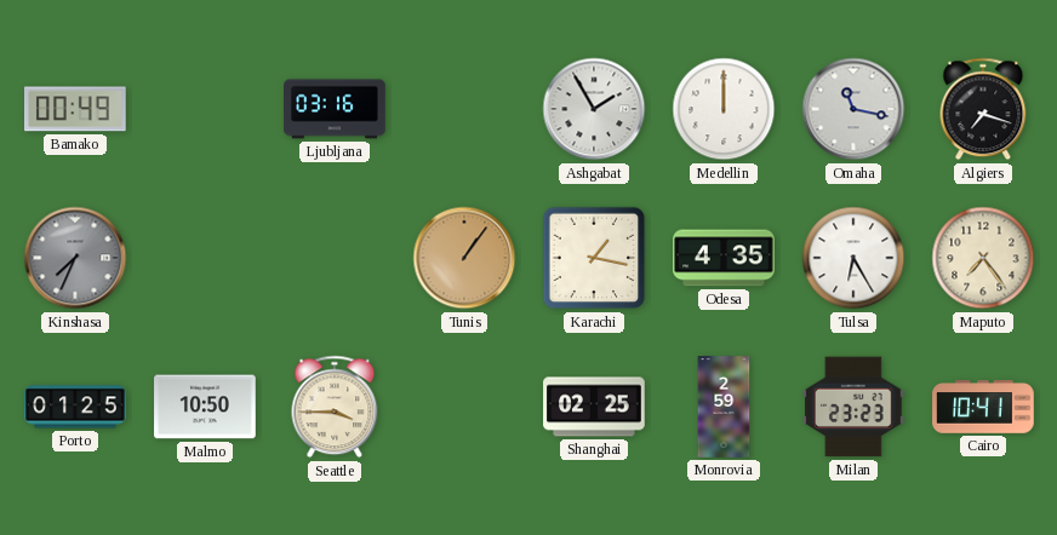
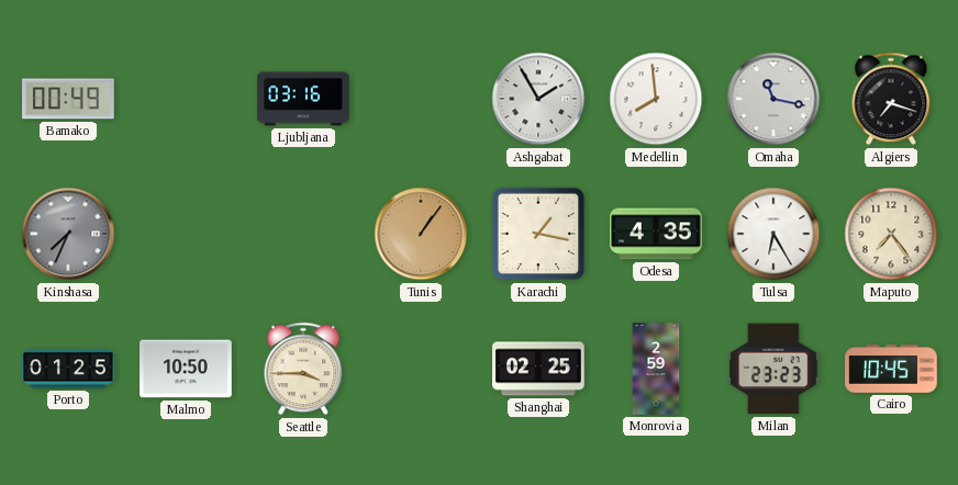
Medellin: 12:00 -> 7:59 (656, 99)
Cairo: 10:41 -> 10:45 (891, 369)
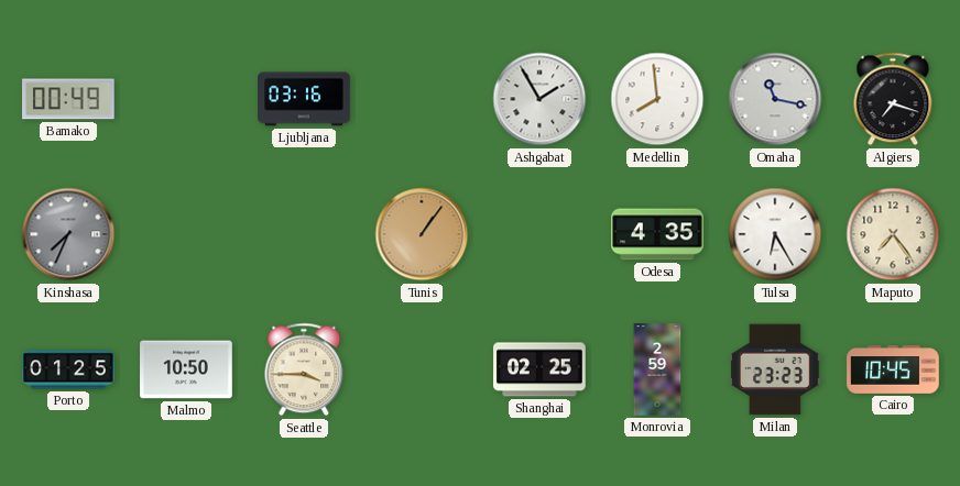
Karachi: 1:17 -> none (538, 234)
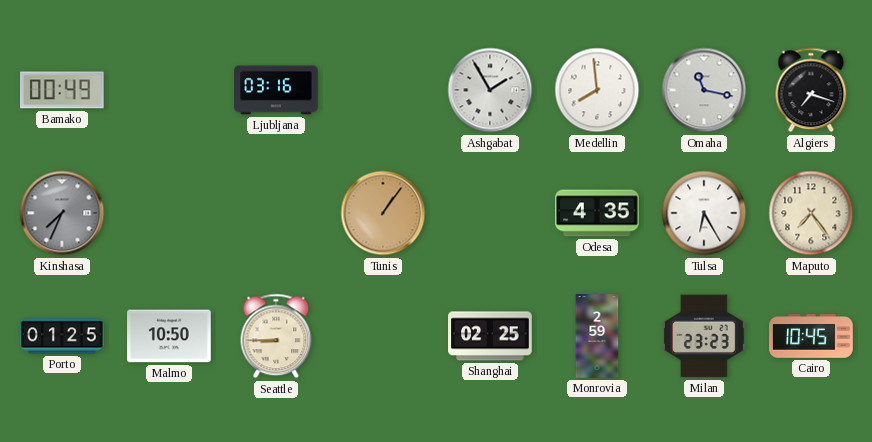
Seattle: 3:45 -> 8:45 (276, 336)
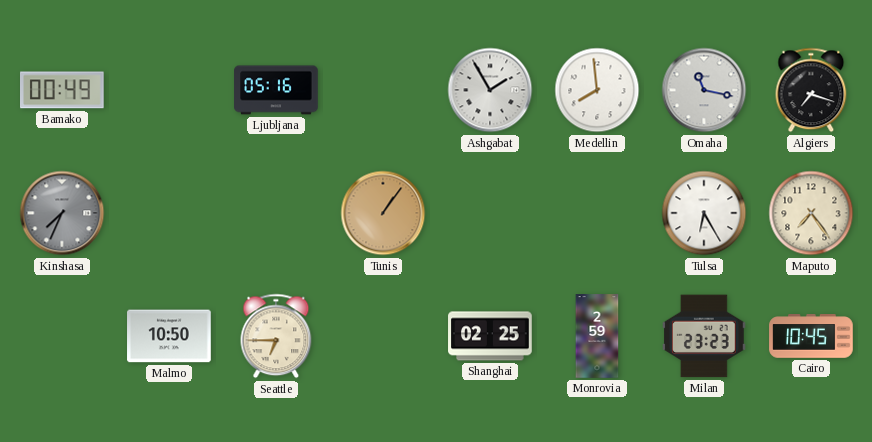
Ljubljana: 03:16 -> 05:16 (276, 90)
Odesa: 4:35 -> none (597, 213)
Porto: 01:25 -> none (62, 336)
Seattle: 8:45 -> 6:45 (276, 336)
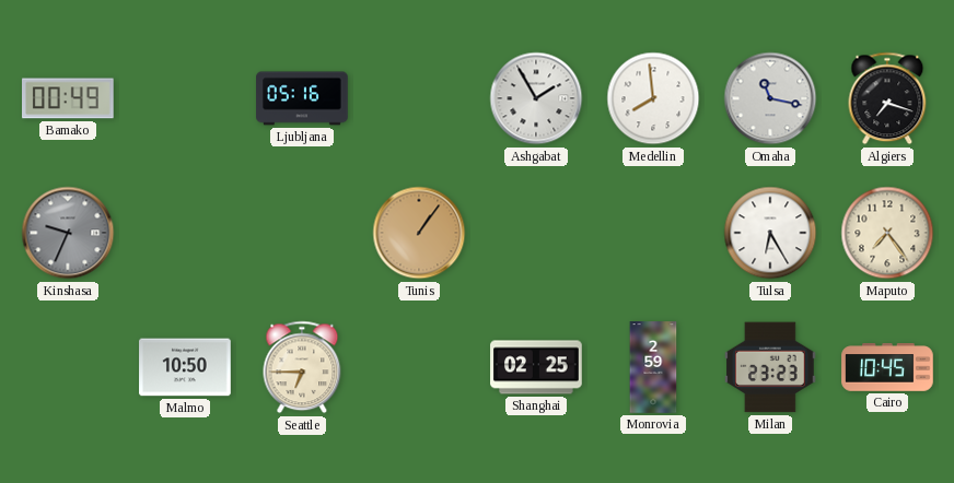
Kinshasa: 7:34 -> 9:34 (68, 233)
